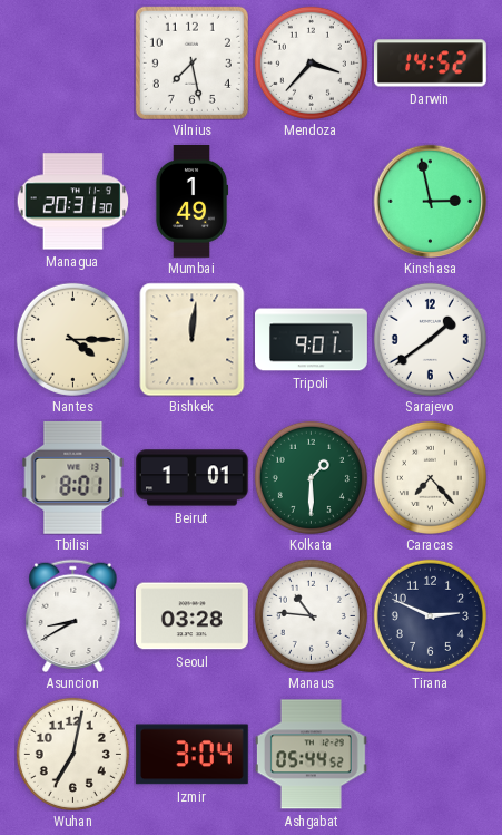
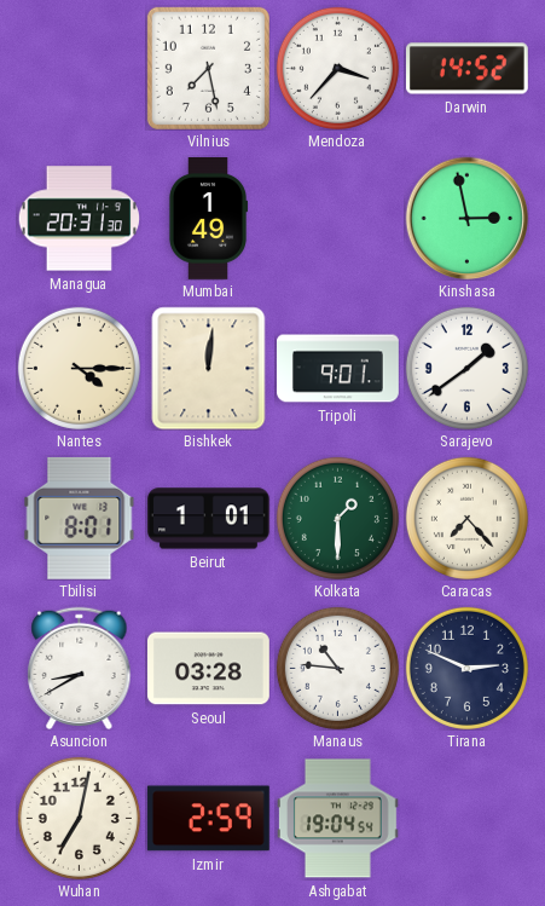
Izmir: 3:04 -> 2:59 (208, 819)
Ashgabat: 05:44 -> 19:04 (337, 819)
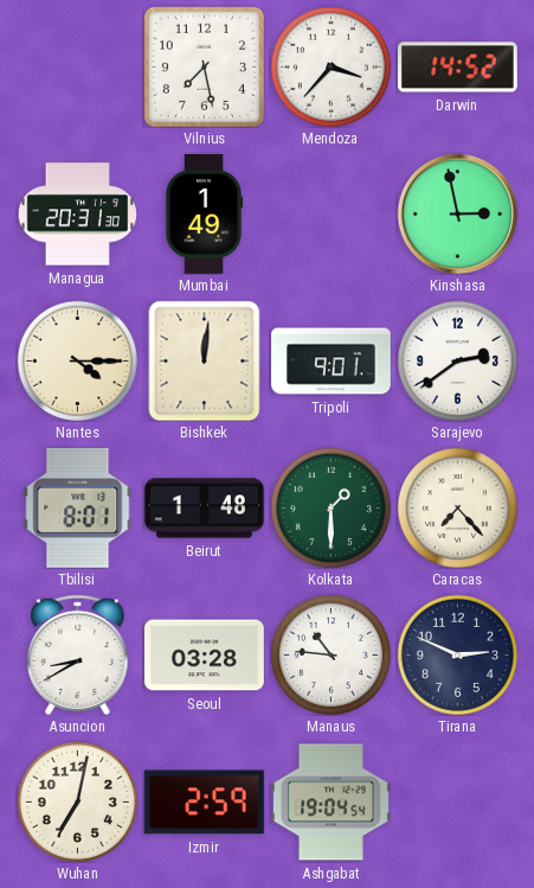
Sarajevo: 1:39 -> 2:39 (457, 360)
Beirut: 1:01 -> 1:48 (205, 509)
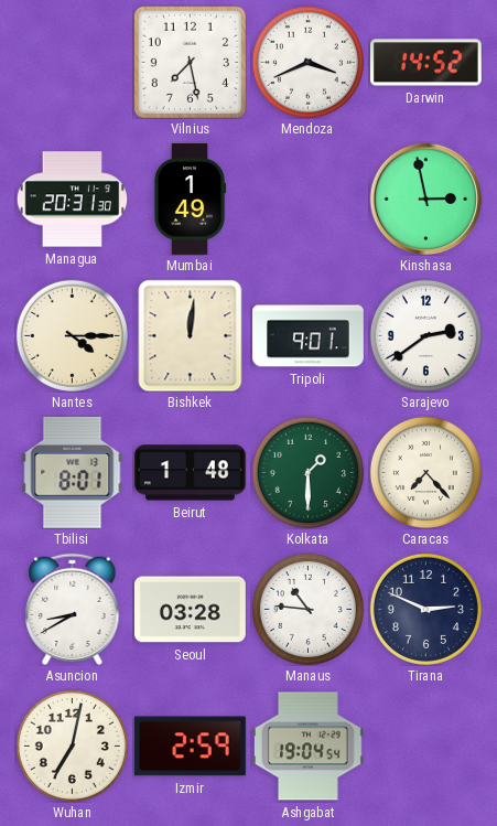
Mendoza: 3:37 -> 3:41 (307, 62)
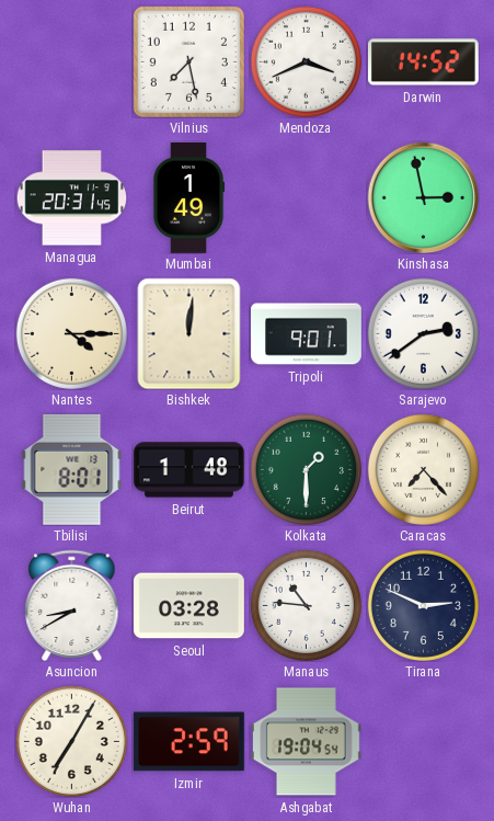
Managua: 20:31:30 -> 20:31:45 (71, 198)
Wuhan: 7:02 -> 7:05 (71, 741)
